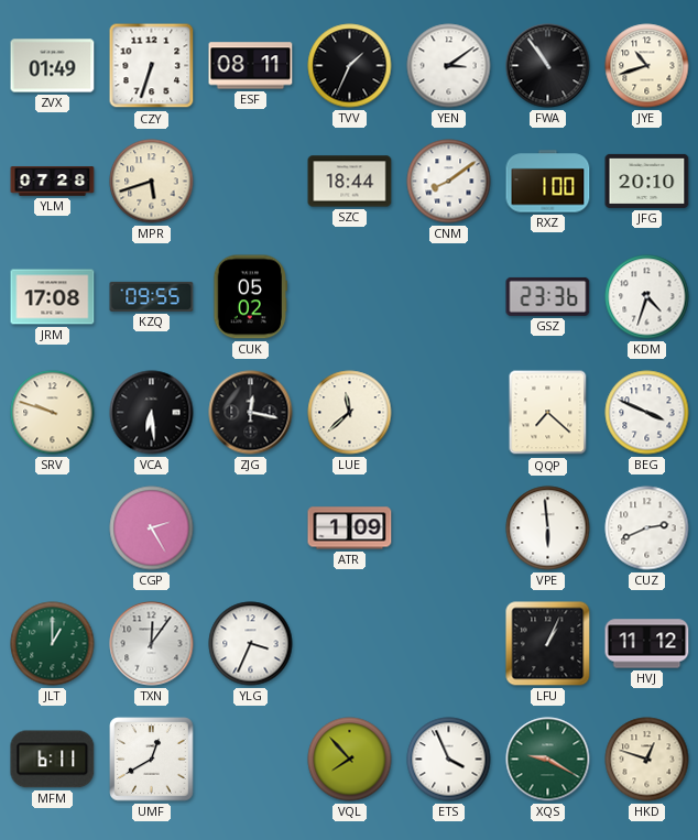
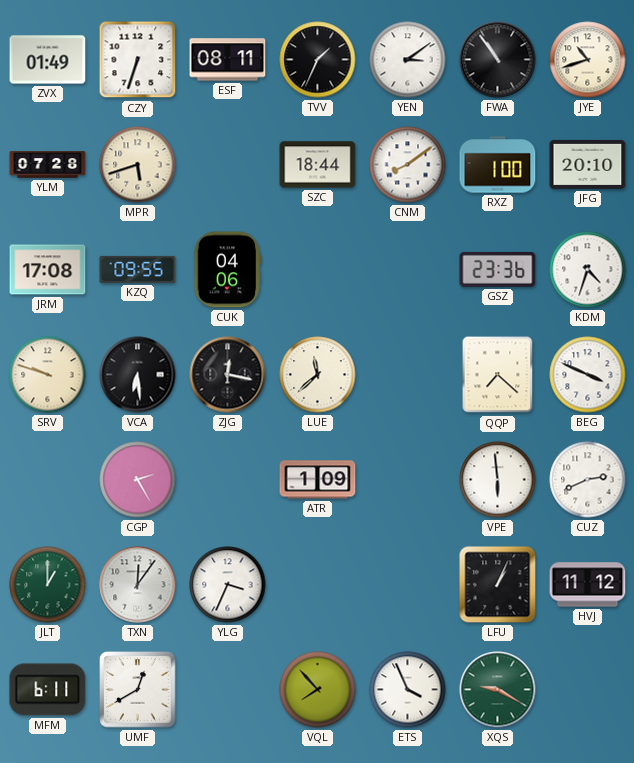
CUK: 05:02 -> 04:06 (228, 270)
HKD: 12:48 -> none (647, 760)
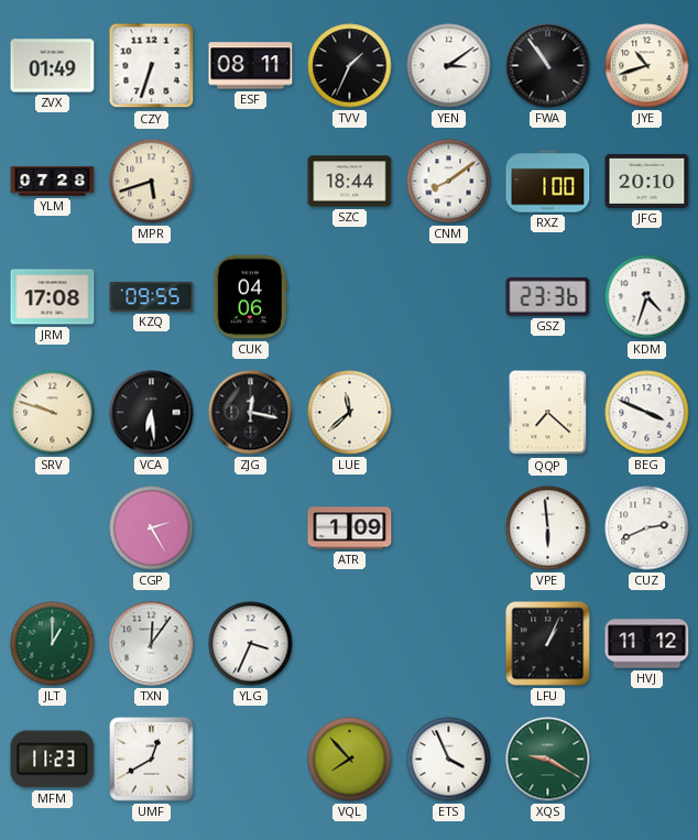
MFM: 6:11 -> 11:23 (53, 760)
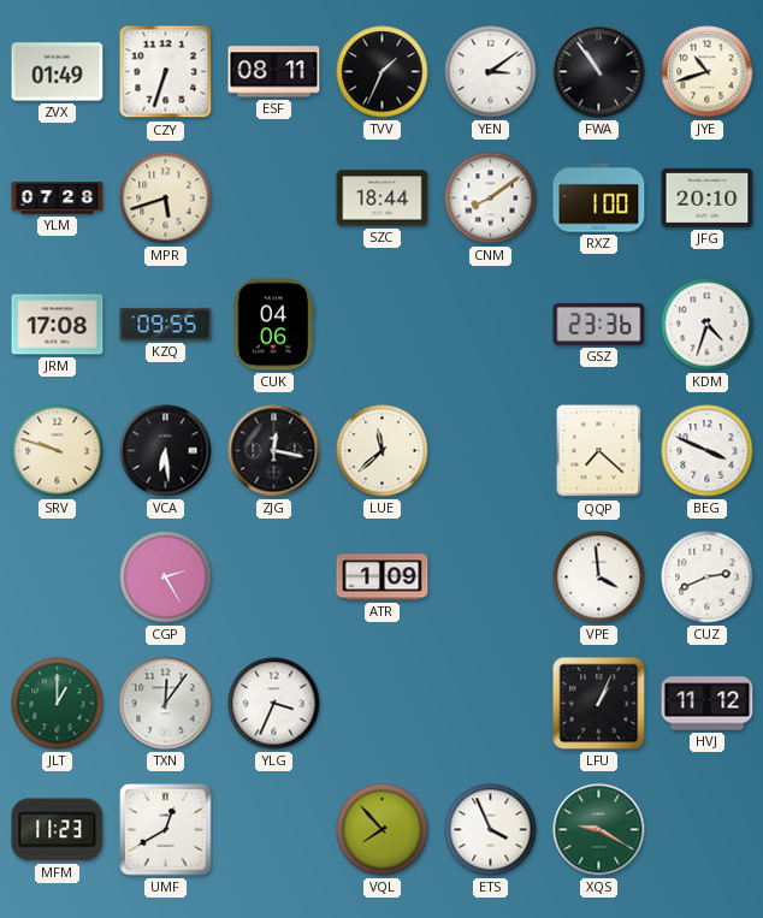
VPE: 5:59 -> 3:59 (599, 578)
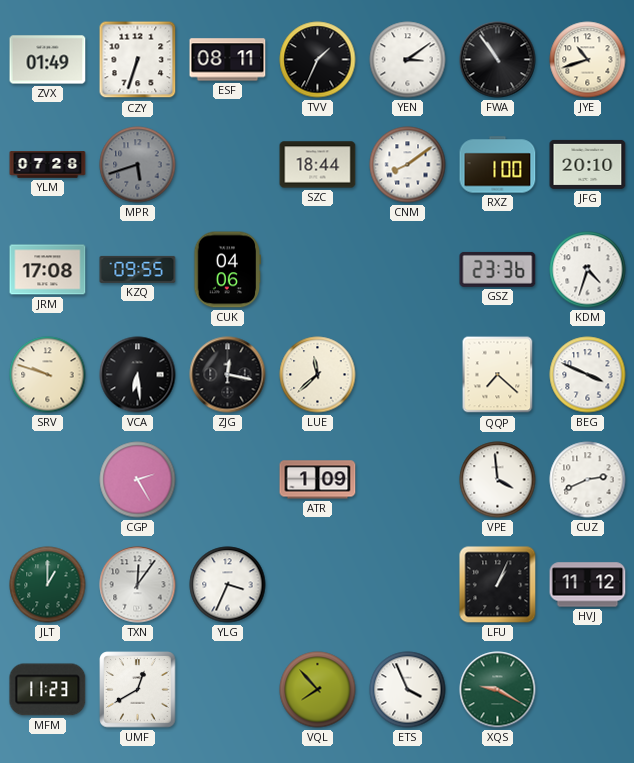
MPR dial: cream -> grey (138, 165)
